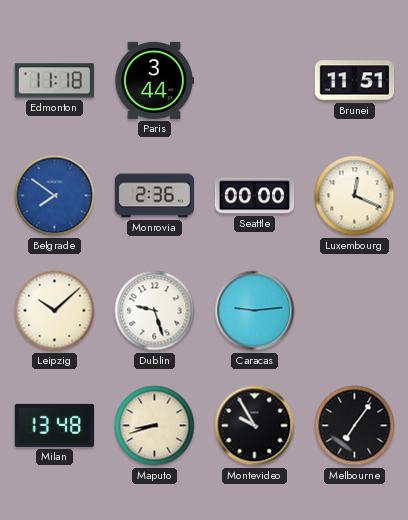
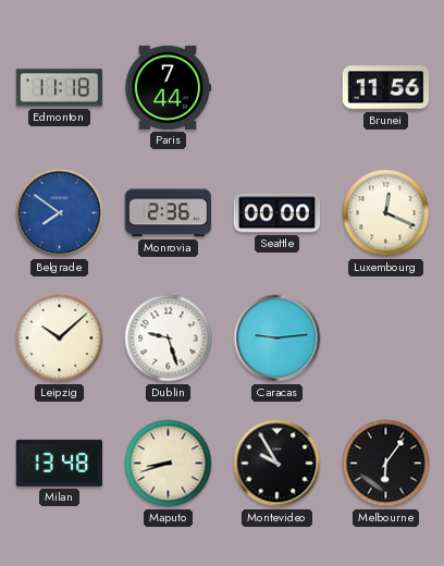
Paris: 3:44 -> 7:44 (168, 87)
Brunei: 11:51 -> 11:56 (386, 88)
Melbourne: 7:06 -> 6:06 (386, 464)
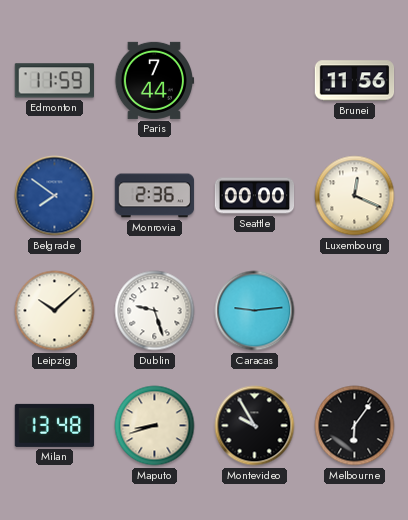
Edmonton: 11:18 -> 11:59 (54, 81)
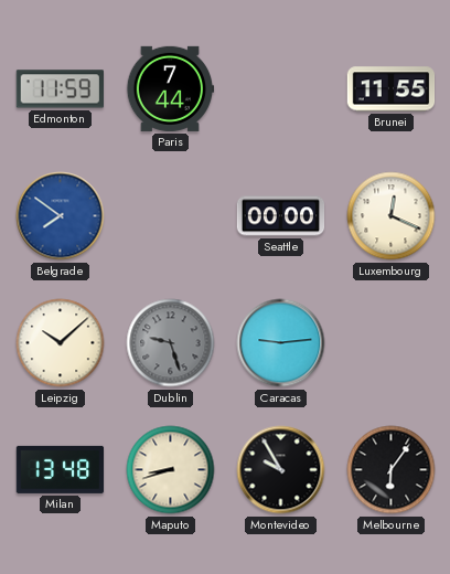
Brunei: 11:56 -> 11:55 (392, 89)
Monrovia: 2:36 -> none (155, 196)
Dublin dial: white -> grey (171, 343)
